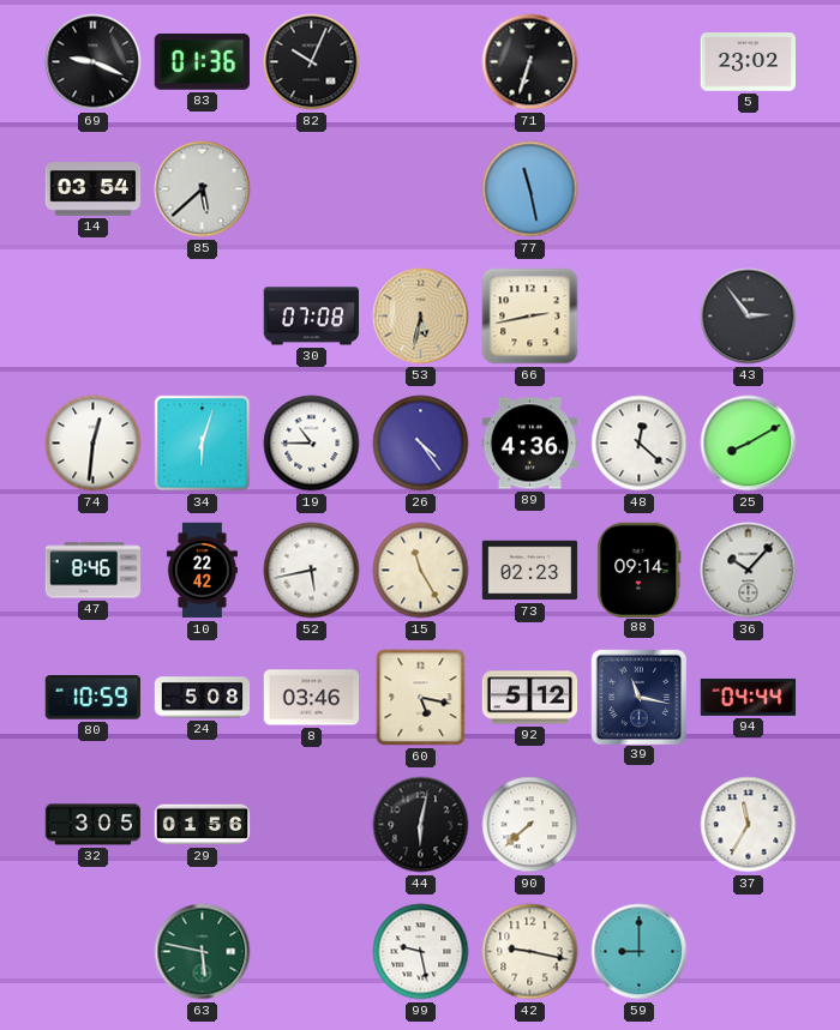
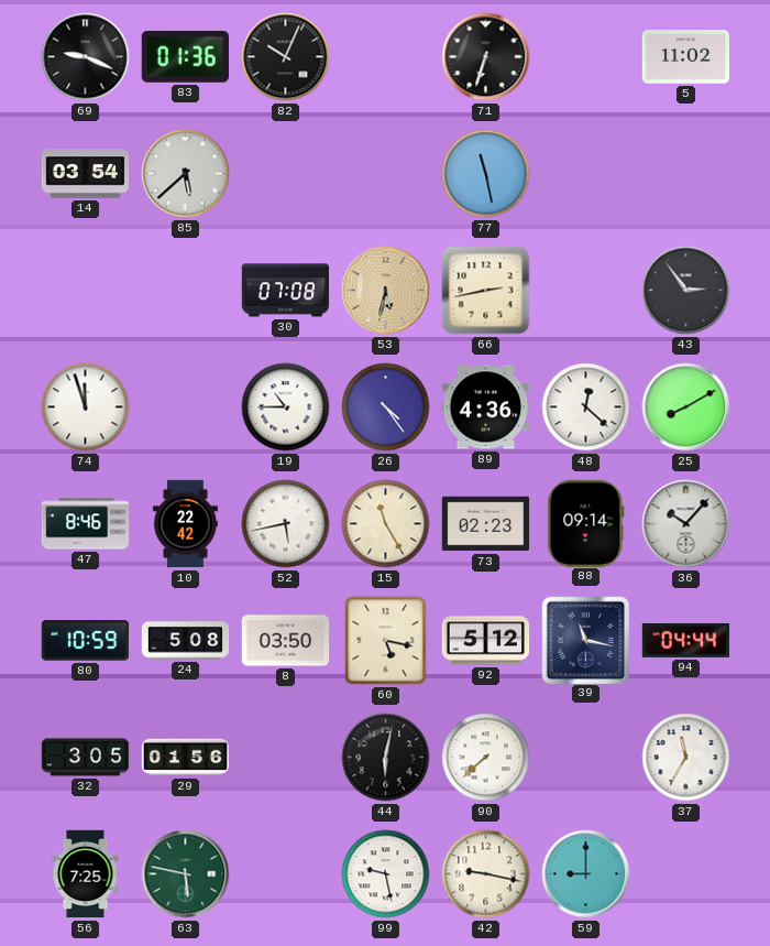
5: 23:02 -> 11:02 (685, 57)
74: 12:31 -> 11:57 (86, 407)
34: 6:03 -> none (203, 444)
8: 03:46 -> 03:50 (286, 641)
56: none -> 7:25 (86, 874)
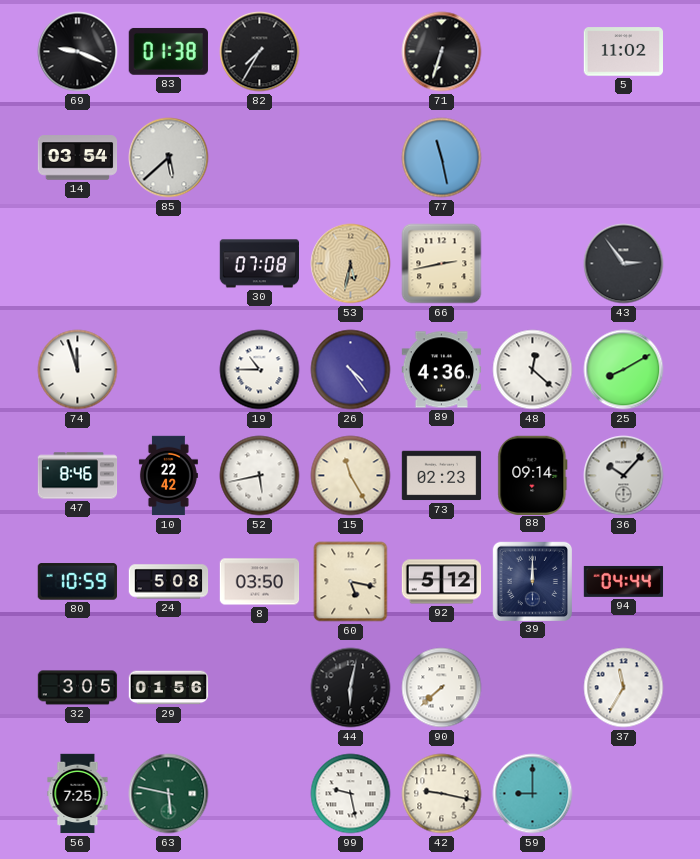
83: 01:36 -> 01:38 (168, 51)
82: 10:04 -> 7:35 (260, 52)
39: 11:17 -> 12:00 (532, 581)
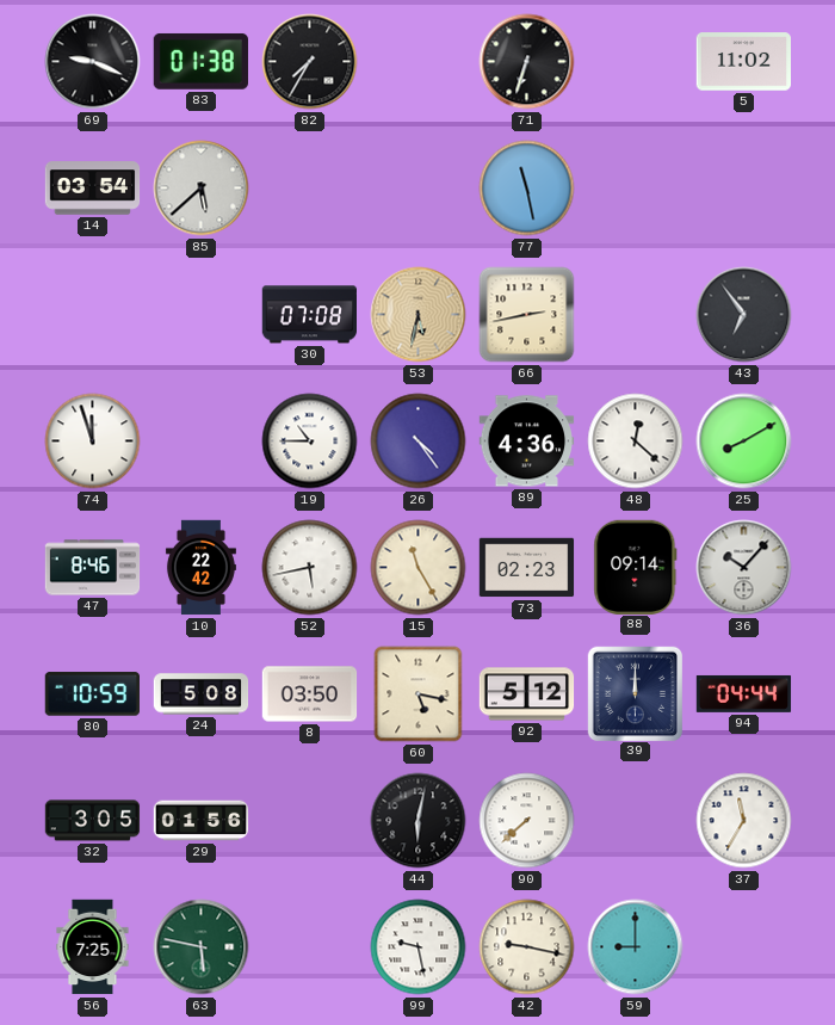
43: 2:54 -> 6:54 (744, 315)
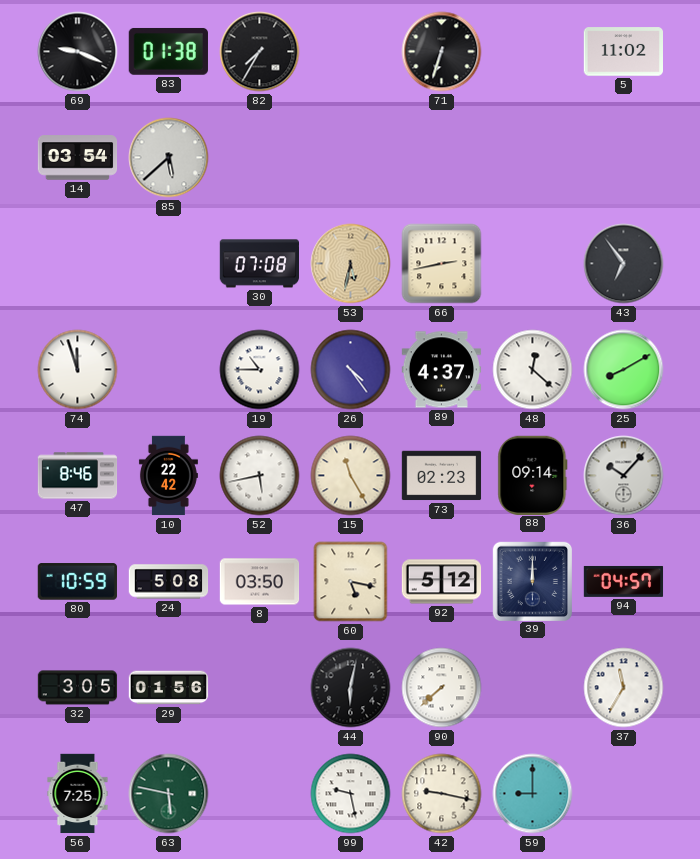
77: 11:28 -> none (527, 189)
89: 4:36 -> 4:37 (442, 370)
94: 04:44 -> 04:57 (624, 581)
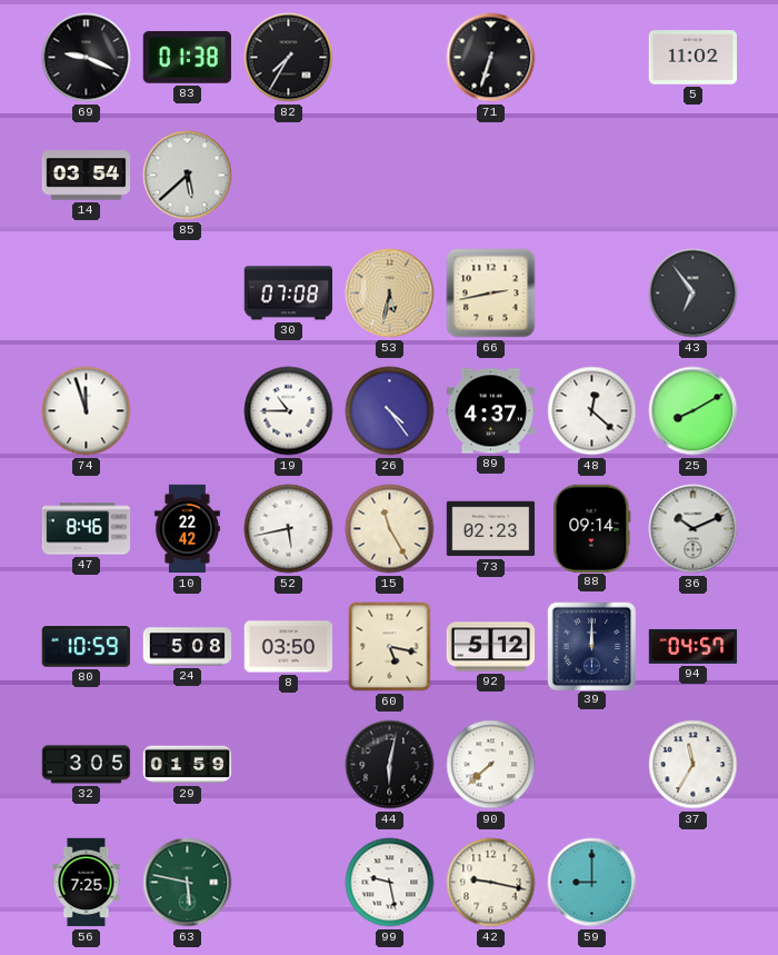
36: 10:07 -> 10:11 (694, 529)
29: 01:56 -> 01:59 (188, 765)
